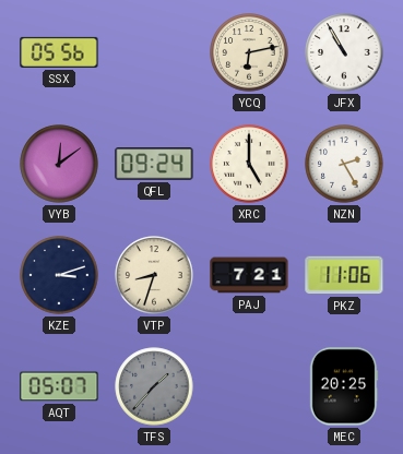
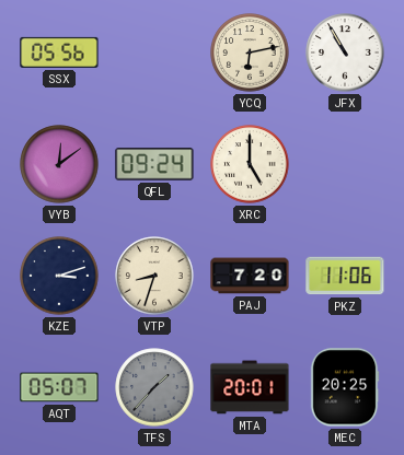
NZN: 2:25 -> none (344, 164)
PAJ: 7:21 -> 7:20 (250, 276)
MTA: none -> 20:01 (250, 387)
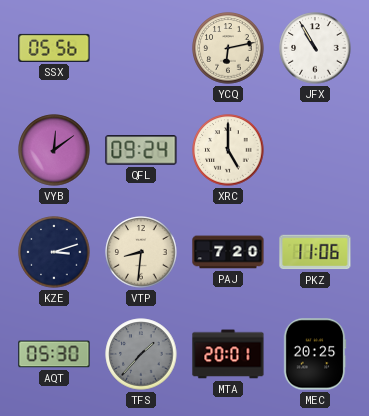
VTP: 8:33 -> 8:31 (141, 252)
AQT: 05:07 -> 05:30 (54, 354)
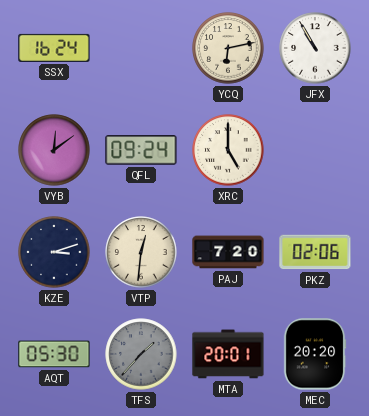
SSX: 05:56 -> 16:24 (54, 48)
VTP: 8:31 -> 12:31 (141, 252)
PKZ: 11:06 -> 02:06 (315, 252)
MEC: 20:25 -> 20:20 (315, 354)
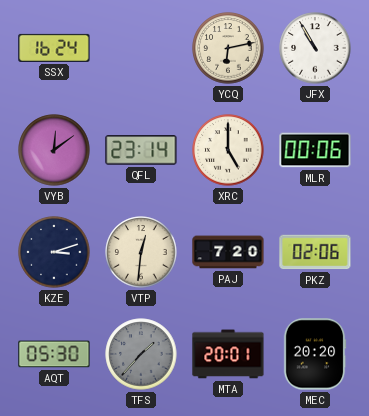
QFL: 09:24 -> 23:14 (141, 150)
MLR: none -> 00:06 (315, 150)
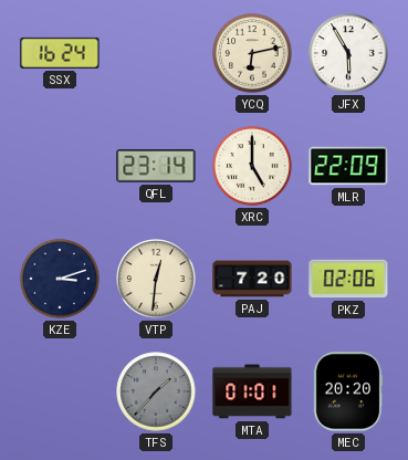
JFX: 10:55 -> 5:55 (348, 53)
VYB: 12:09 -> none (54, 150)
MLR: 00:06 -> 22:09 (348, 166)
AQT: 05:30 -> none (54, 354)
MTA: 20:01 -> 01:01 (252, 391)
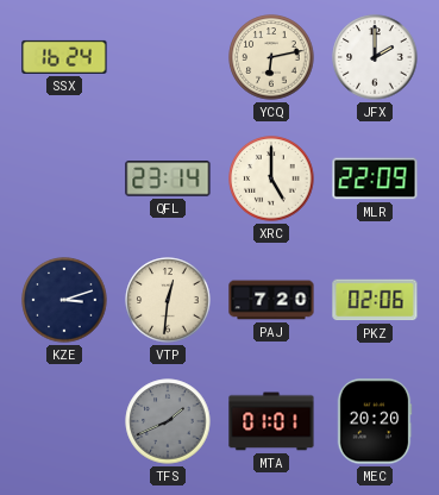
JFX: 5:55 -> 2:00 (375, 57)
TFS: 1:37 -> 1:41 (168, 421)
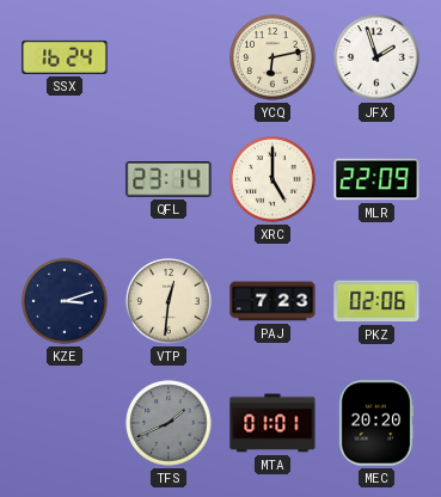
JFX: 2:00 -> 1:57 (376, 57)
PAJ: 7:20 -> 7:23 (272, 301)
